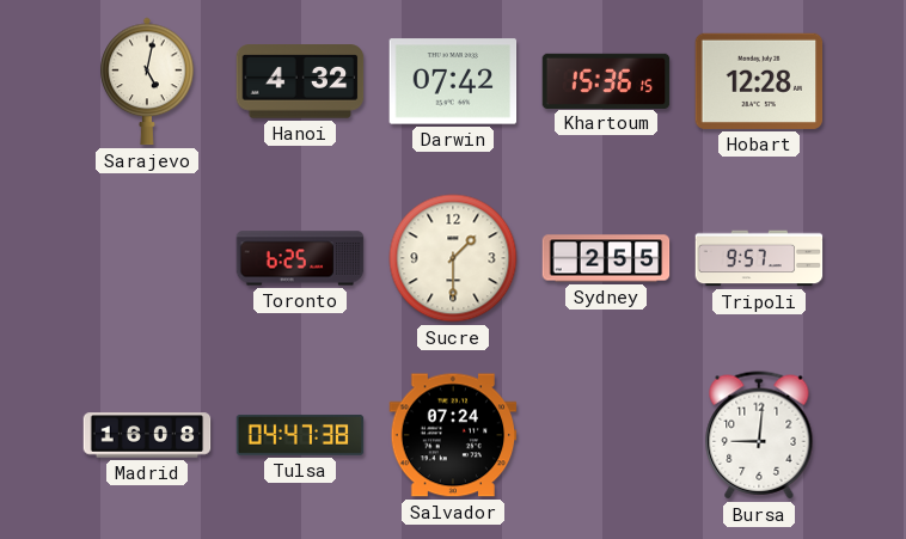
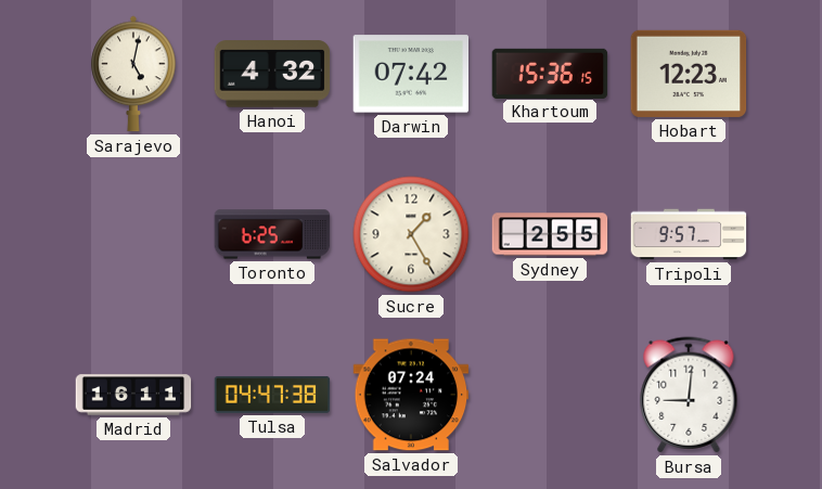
Hobart: 12:28 -> 12:23 (689, 74)
Sucre: 1:30 -> 1:25 (411, 234)
Madrid: 16:08 -> 16:11 (133, 395)
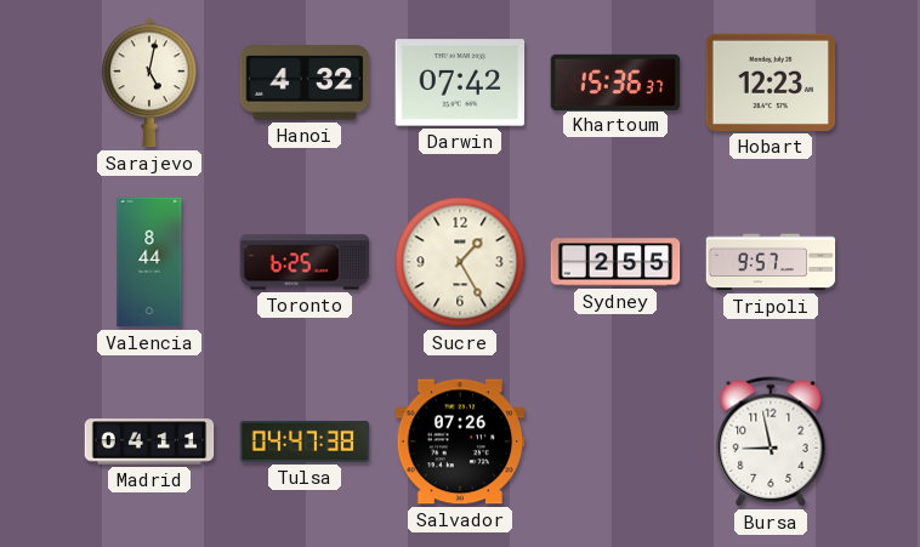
Khartoum: 15:36:15 -> 15:36:37 (615, 81)
Valencia: none -> 8:44 (149, 262)
Madrid: 16:11 -> 04:11 (149, 441)
Salvador: 07:24 -> 07:26 (460, 441)
Bursa: 9:01 -> 8:58 (771, 441)
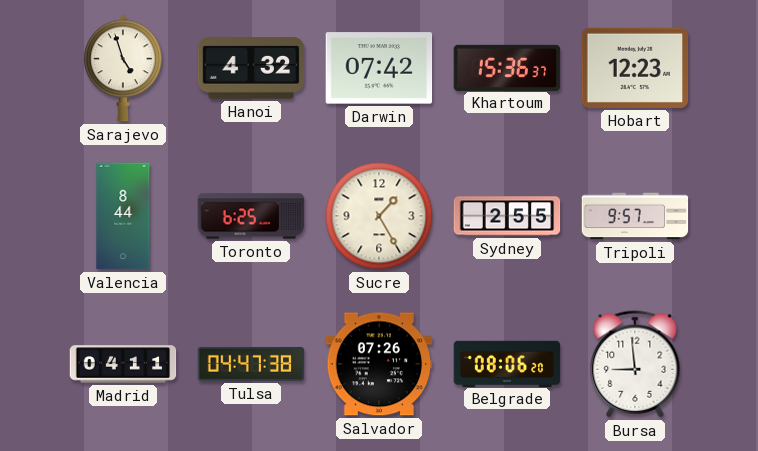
Sarajevo: 5:02 -> 4:57 (123, 68)
Belgrade: none -> 08:06 (507, 363)
Bursa: 8:58 -> 8:59 (635, 364)
